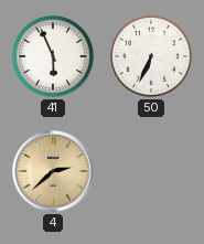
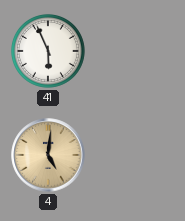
50: 6:34 -> none (151, 56)
4: 2:38 -> 5:01 (48, 155)
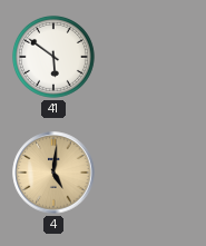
41: 5:56 -> 5:51 (53, 57)
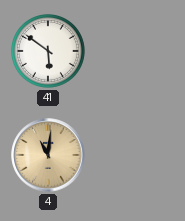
4: 5:01 -> 11:01 (48, 155)
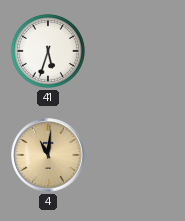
41: 5:51 -> 5:33 (48, 51)
